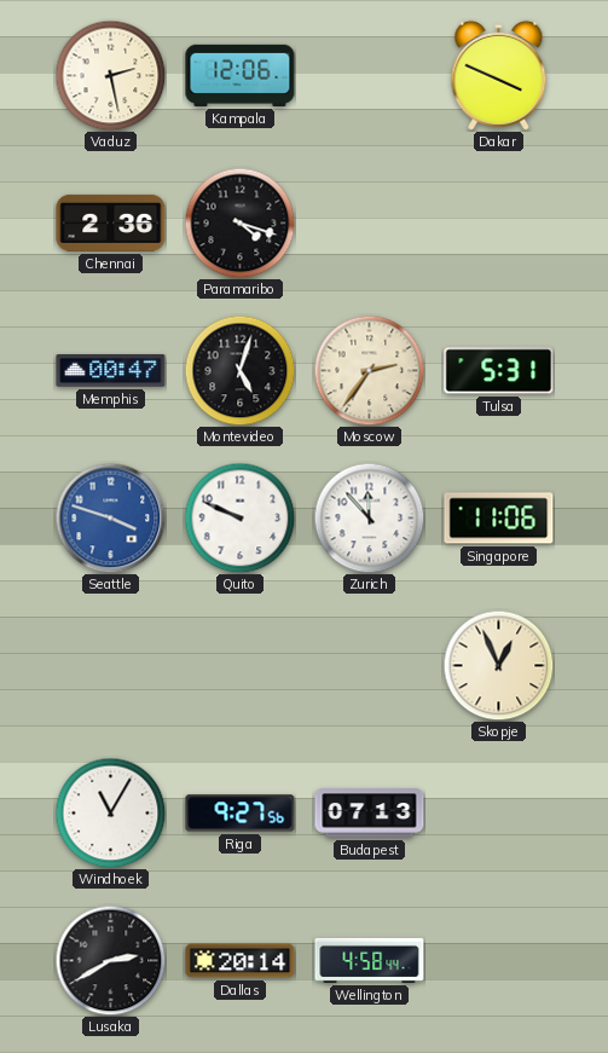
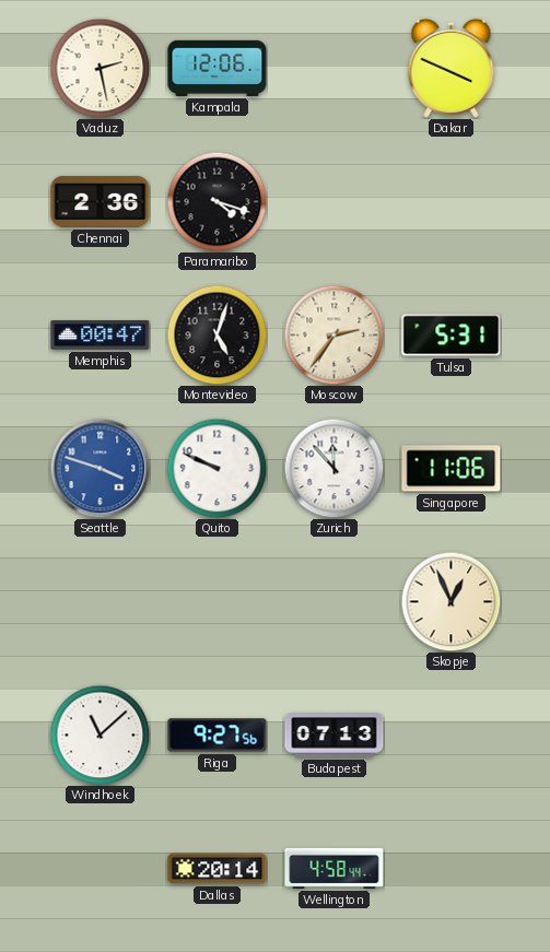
Windhoek: 11:05 -> 11:08 (100, 734)
Lusaka: 2:40 -> none (110, 960)
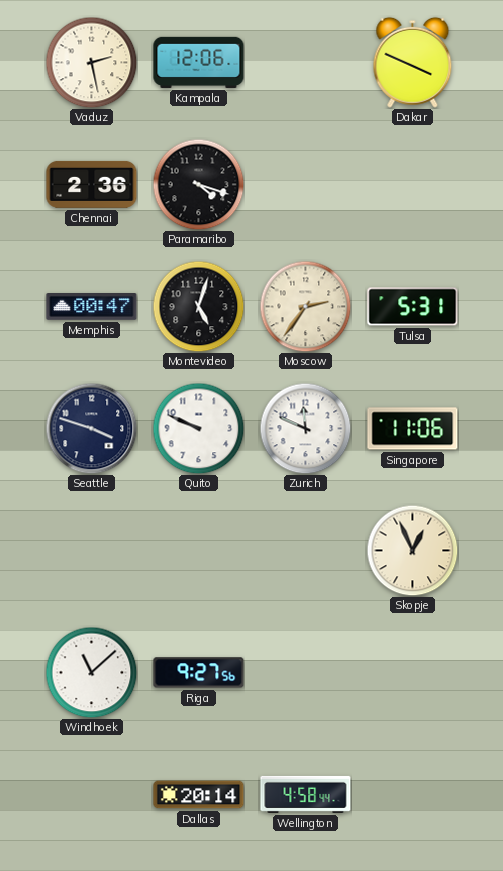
Seattle dial: blue -> navy (91, 428)
Zurich: 11:53 -> 11:49 (305, 428)
Budapest: 07:13 -> none (335, 736)
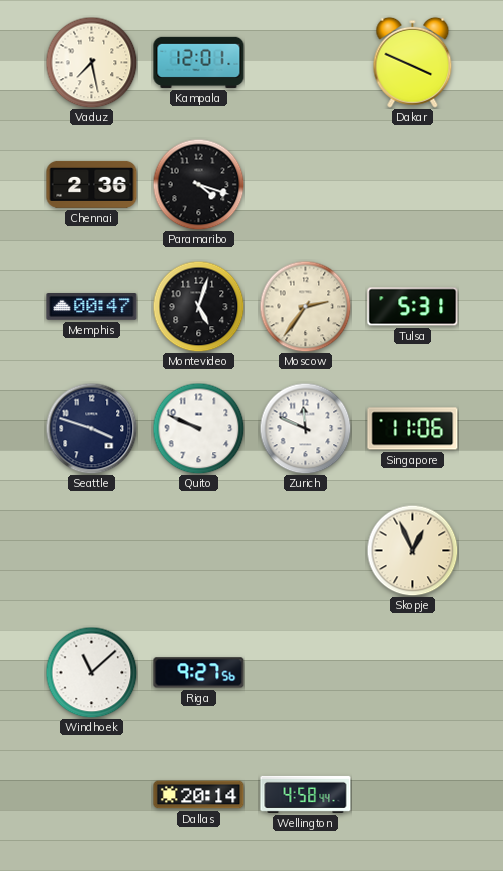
Vaduz: 2:28 -> 7:28 (91, 62)
Kampala: 12:06 -> 12:01 (199, 62)
